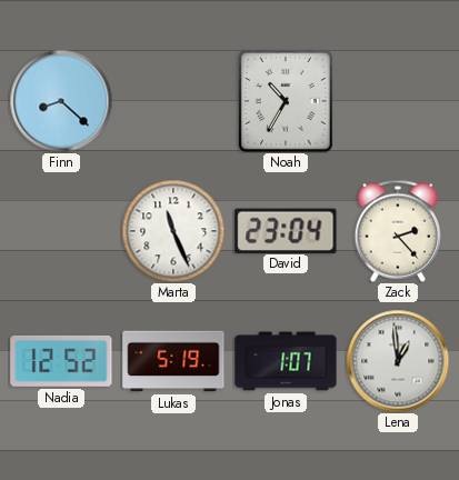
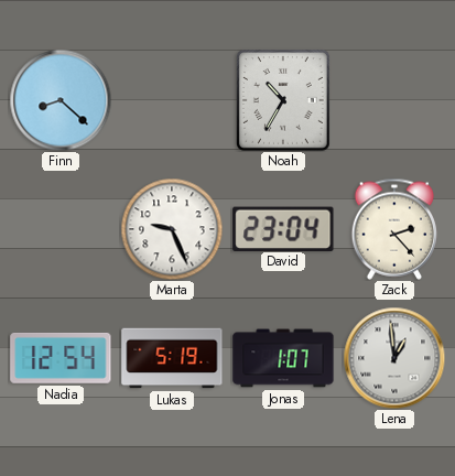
Marta: 11:26 -> 9:26 (172, 229)
Nadia: 12:52 -> 12:54 (61, 358)
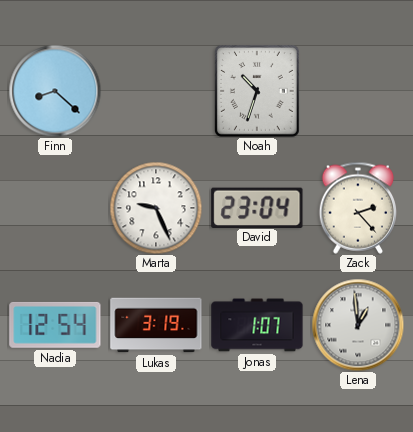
Noah: 10:35 -> 10:33 (257, 91)
Lukas: 5:19 -> 3:19 (156, 325)
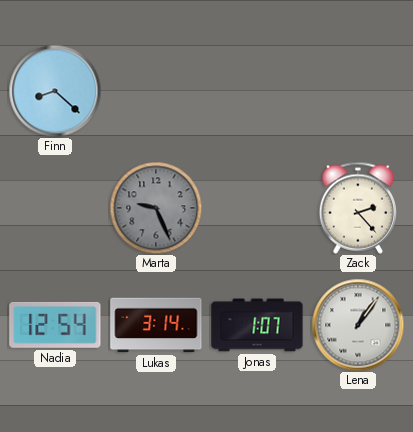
Noah: 10:33 -> none (257, 91)
Marta dial: white -> grey (156, 208)
David: 23:04 -> none (257, 207)
Lukas: 3:19 -> 3:14 (156, 325)
Lena: 12:59 -> 1:06 (358, 325)
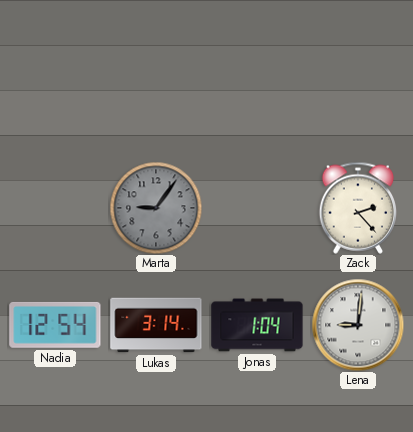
Finn: 8:22 -> none (55, 91)
Marta: 9:26 -> 9:06 (156, 208)
Jonas: 1:07 -> 1:04 (257, 325)
Lena: 1:06 -> 9:01 (358, 325)
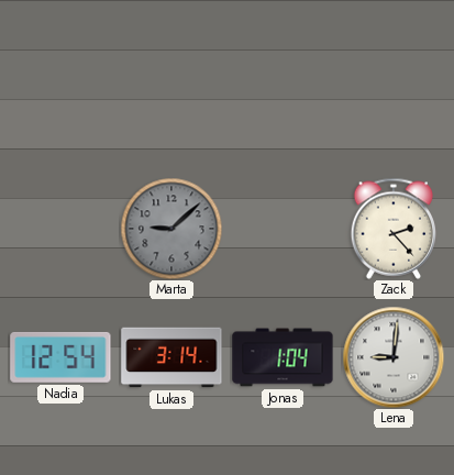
Marta: 9:06 -> 9:08 (171, 229)
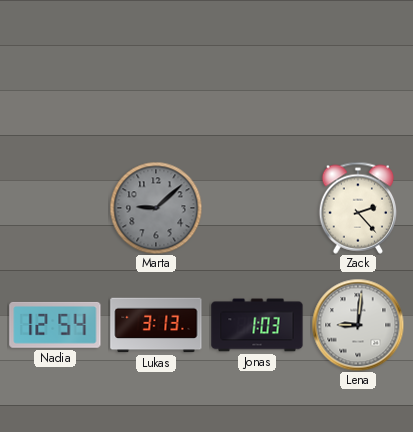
Lukas: 3:14 -> 3:13 (156, 325)
Jonas: 1:04 -> 1:03 (257, 325)
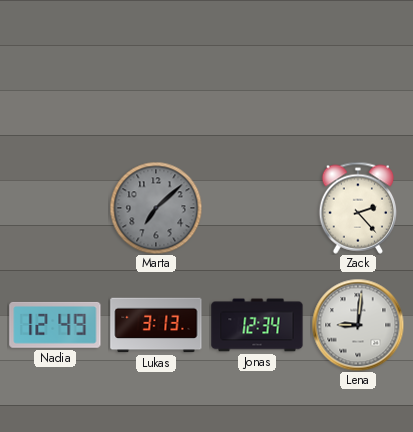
Marta: 9:08 -> 7:08 (156, 208)
Nadia: 12:54 -> 12:49 (55, 325)
Jonas: 1:03 -> 12:34 (257, 325)
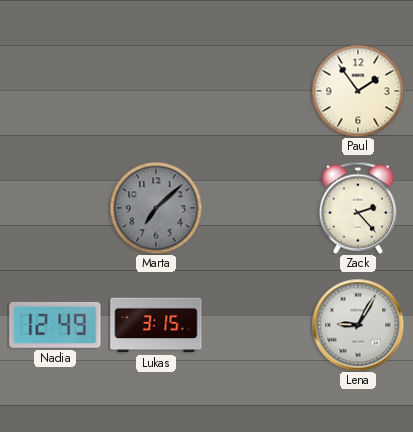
Paul: none -> 1:54 (358, 91)
Lukas: 3:13 -> 3:15 (156, 325)
Jonas: 12:34 -> none (257, 325)
Lena: 9:01 -> 9:05 (358, 325)
